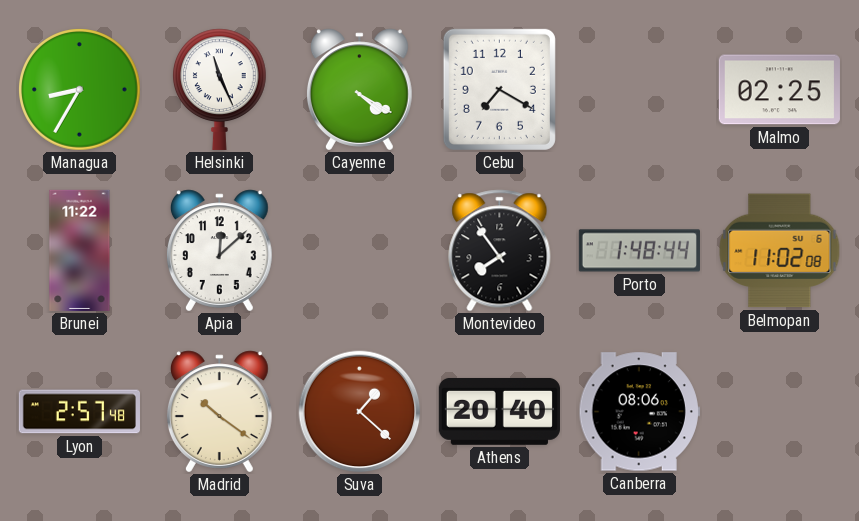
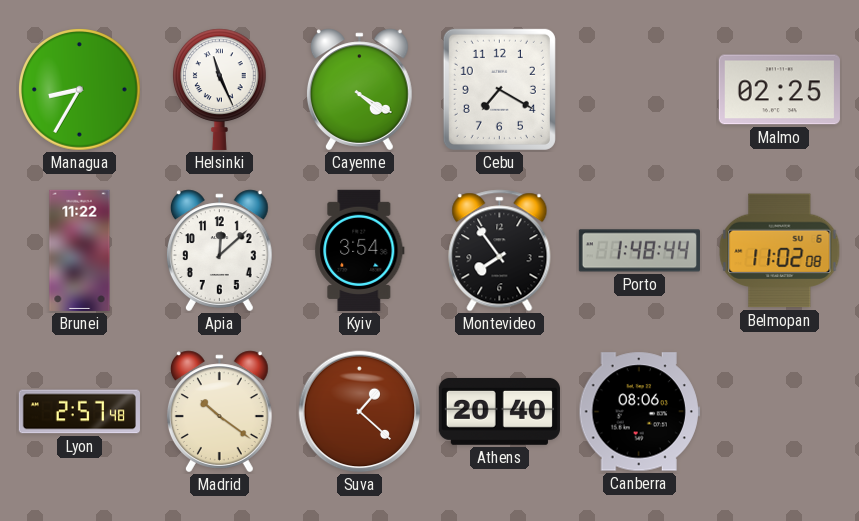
Kyiv: none -> 3:54 (360, 250)
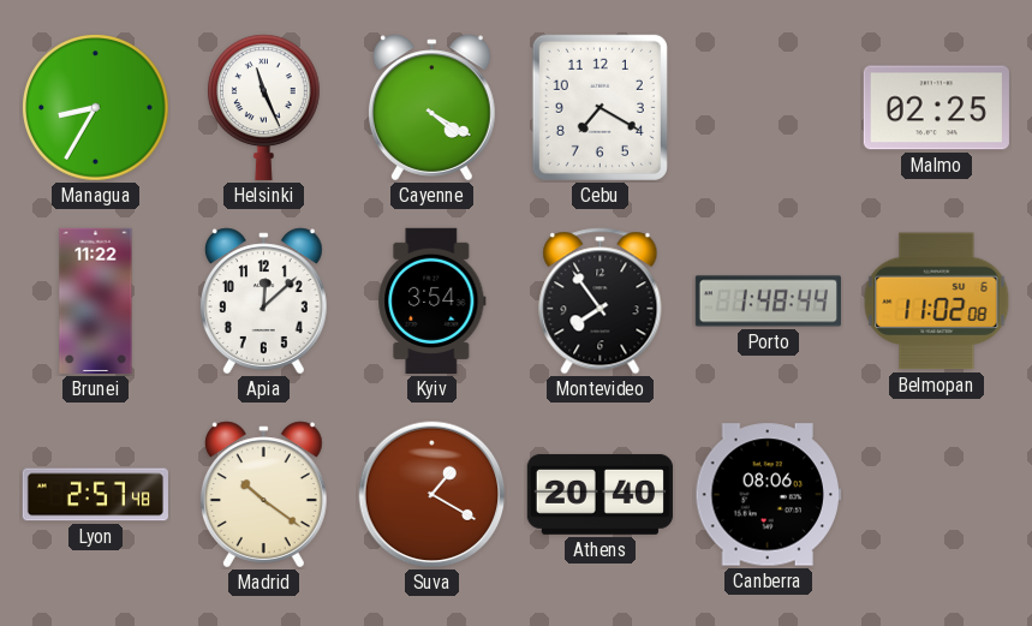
Suva: 1:22 -> 1:20 (433, 495)
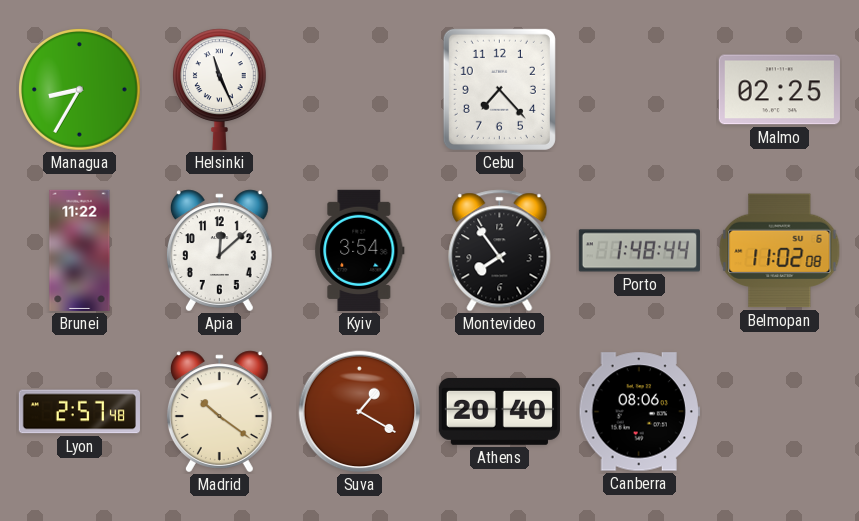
Cayenne: 4:20 -> none (431, 108)
Cebu: 7:20 -> 7:23 (499, 89)
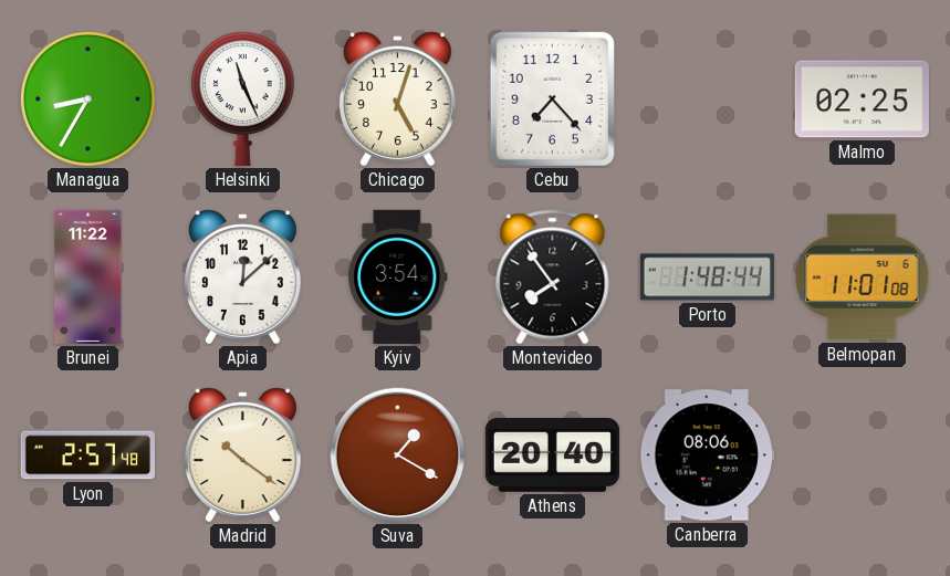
Chicago: none -> 5:03 (397, 100)
Belmopan: 11:02 -> 11:01 (863, 277)
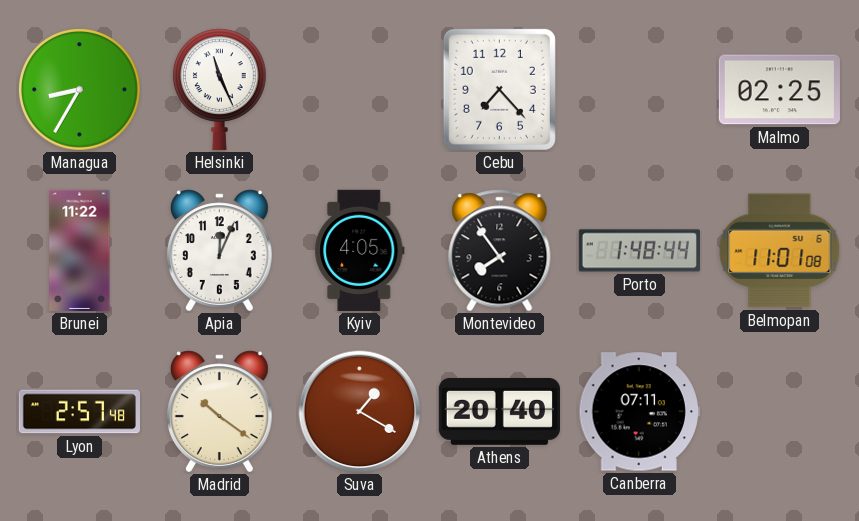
Chicago: 5:03 -> none (397, 100)
Apia: 12:08 -> 12:04 (219, 251)
Kyiv: 3:54 -> 4:05 (360, 250)
Canberra: 08:06 -> 07:11 (639, 412)
